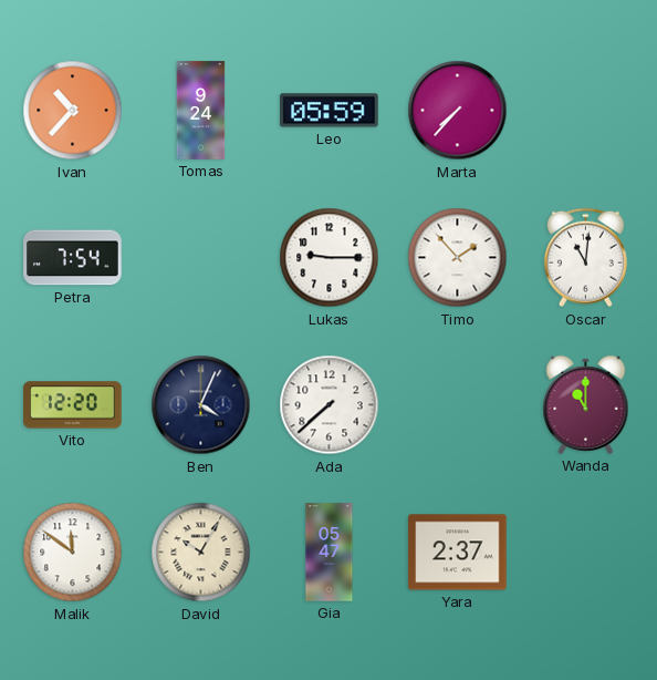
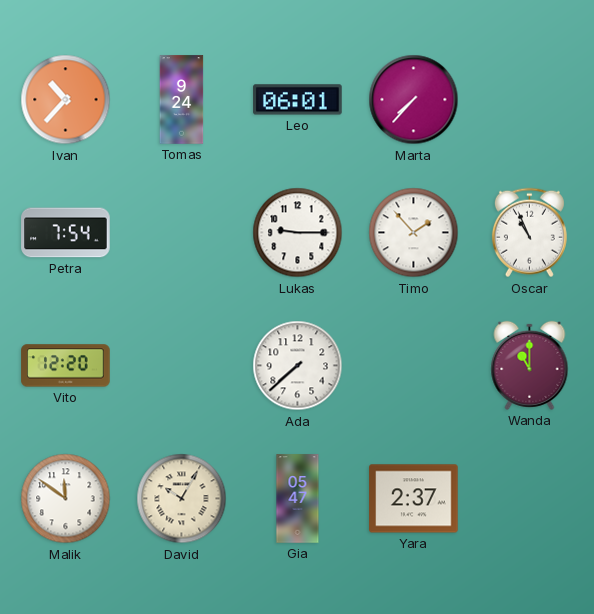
Leo: 05:59 -> 06:01 (298, 100)
Oscar: 11:01 -> 10:56 (529, 233)
Ben: 4:04 -> none (201, 405)
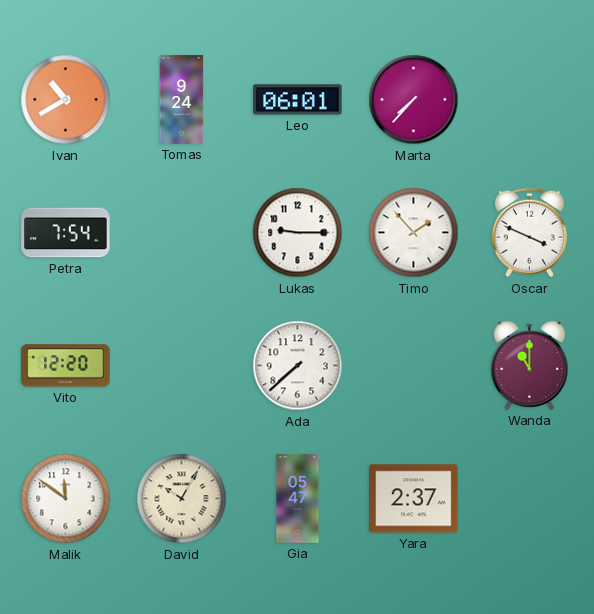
Ivan: 10:37 -> 10:40 (66, 100)
Oscar: 10:56 -> 3:49 (529, 233)
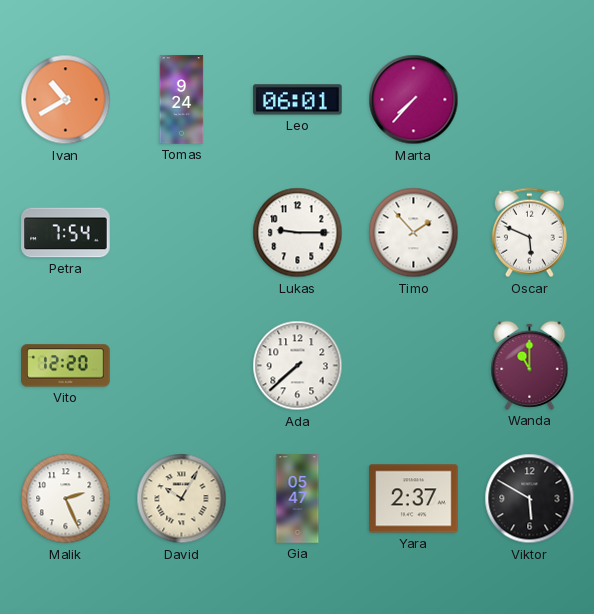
Oscar: 3:49 -> 5:49 (529, 233)
Malik: 11:51 -> 2:26 (66, 499)
Viktor: none -> 5:50 (530, 499)
